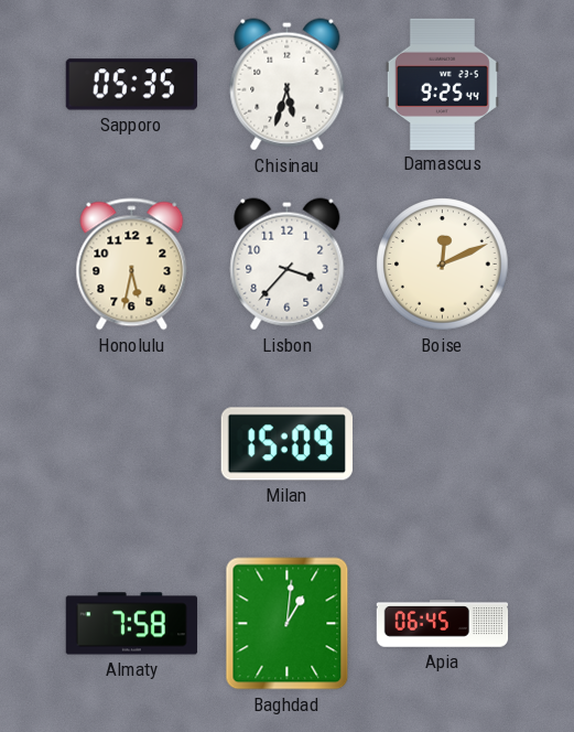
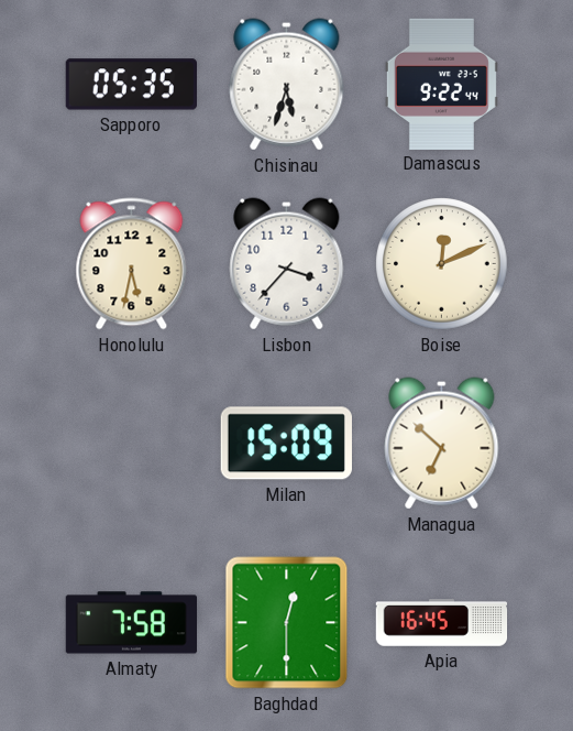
Damascus: 9:25 -> 9:22 (441, 84)
Managua: none -> 6:52 (442, 444)
Baghdad: 1:01 -> 12:30 (287, 623)
Apia: 06:45 -> 16:45 (442, 623)
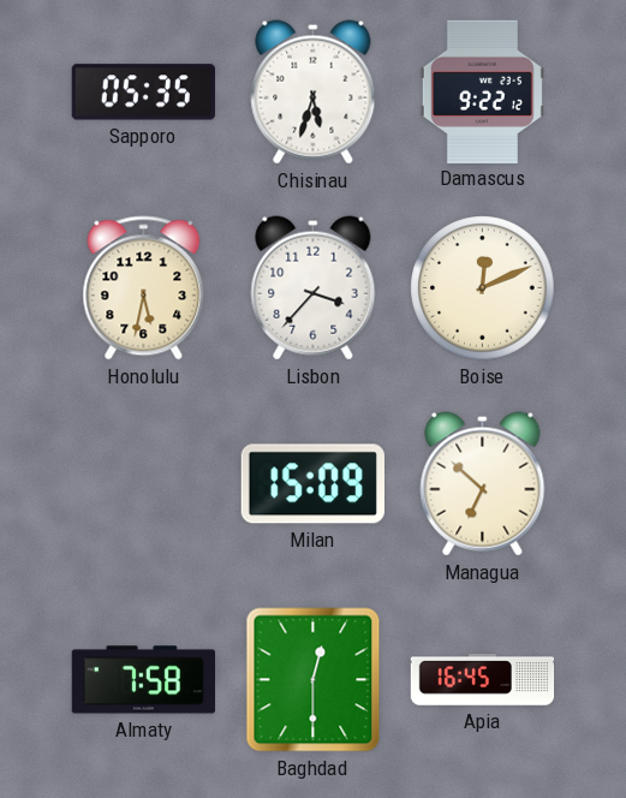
Damascus: 9:22:44 -> 9:22:12 (482, 91)
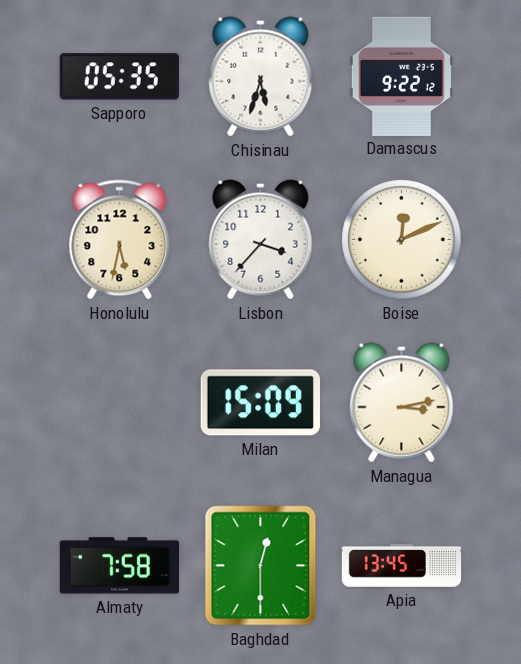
Managua: 6:52 -> 3:13 (402, 403)
Apia: 16:45 -> 13:45 (402, 566)
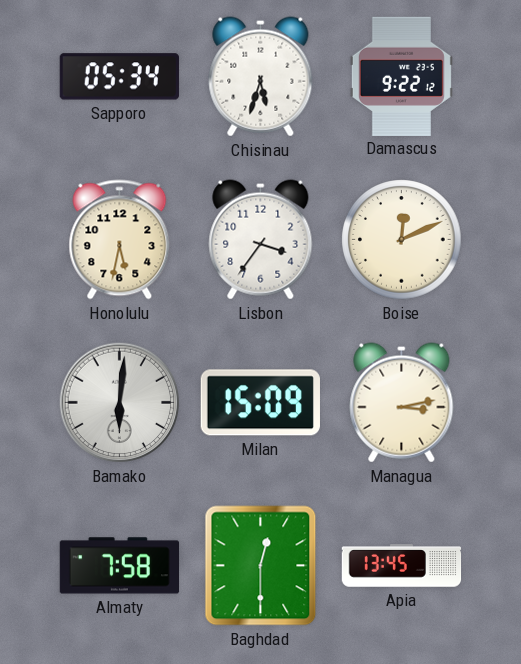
Sapporo: 05:35 -> 05:34 (119, 77)
Lisbon: 3:37 -> 3:36 (261, 240)
Bamako: none -> 6:01 (120, 403)
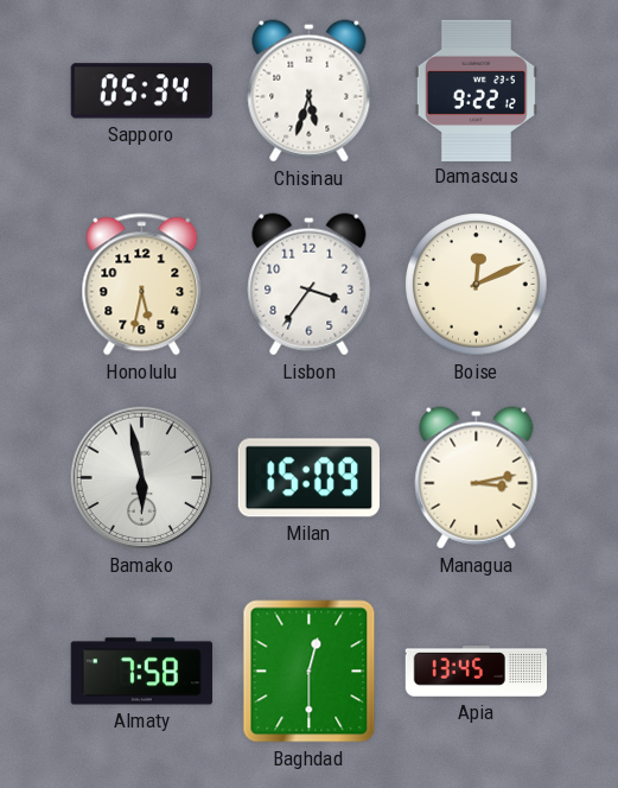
Bamako: 6:01 -> 5:58 (142, 478)
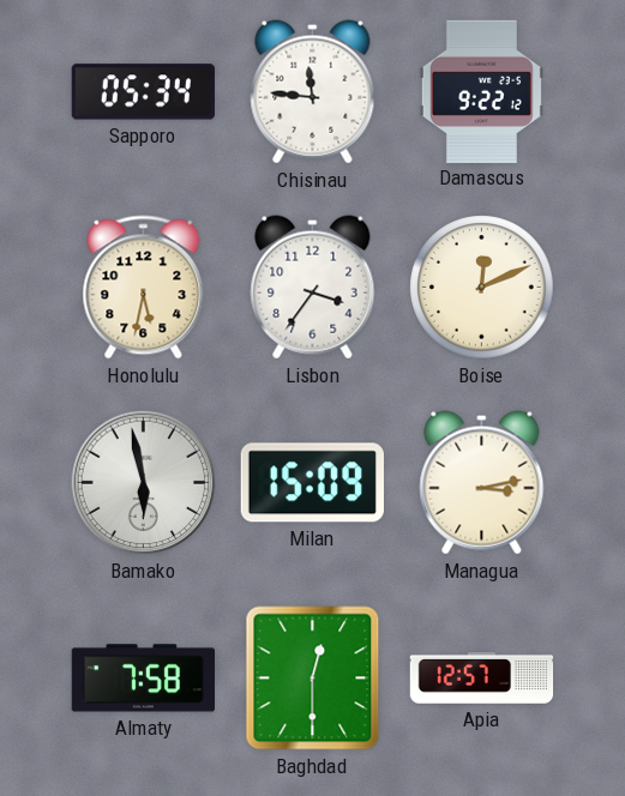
Chisinau: 5:33 -> 11:46 (313, 92)
Apia: 13:45 -> 12:57 (482, 679)
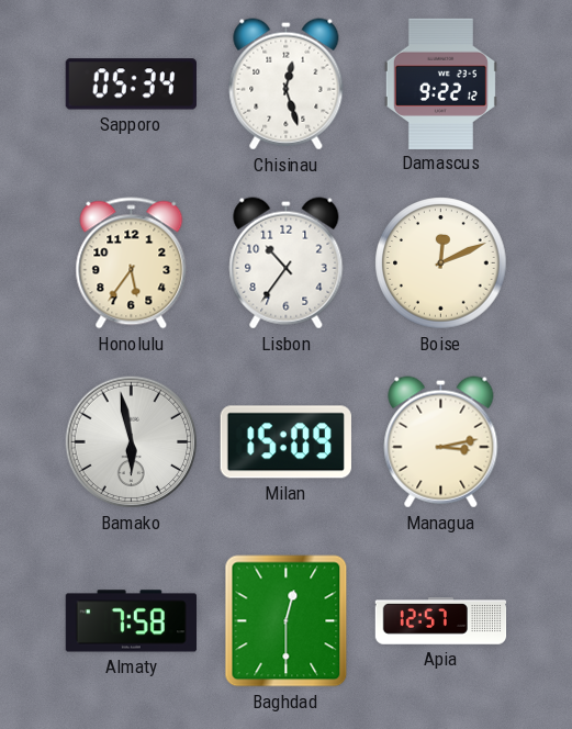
Chisinau: 11:46 -> 12:27 (287, 85)
Honolulu: 5:32 -> 5:36 (132, 263)
Lisbon: 3:36 -> 10:36 (287, 263)
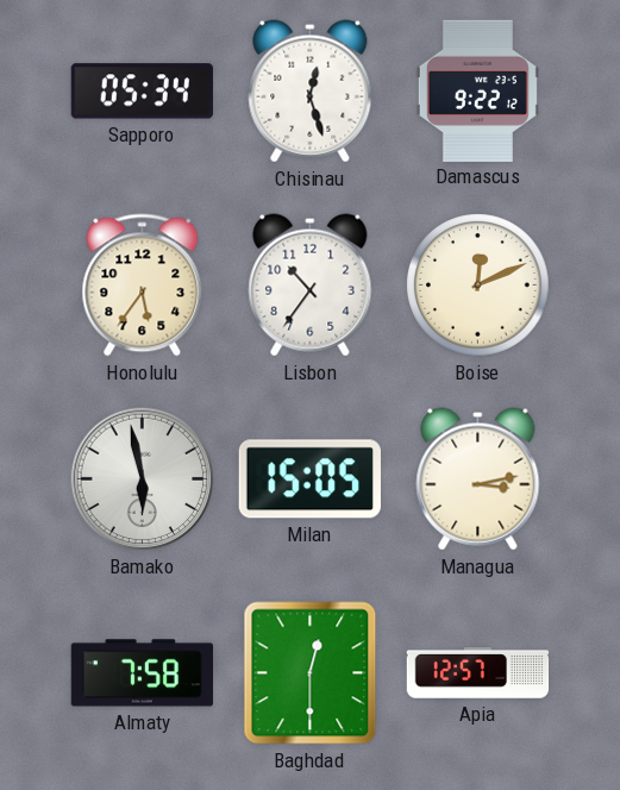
Milan: 15:09 -> 15:05 (309, 479)
